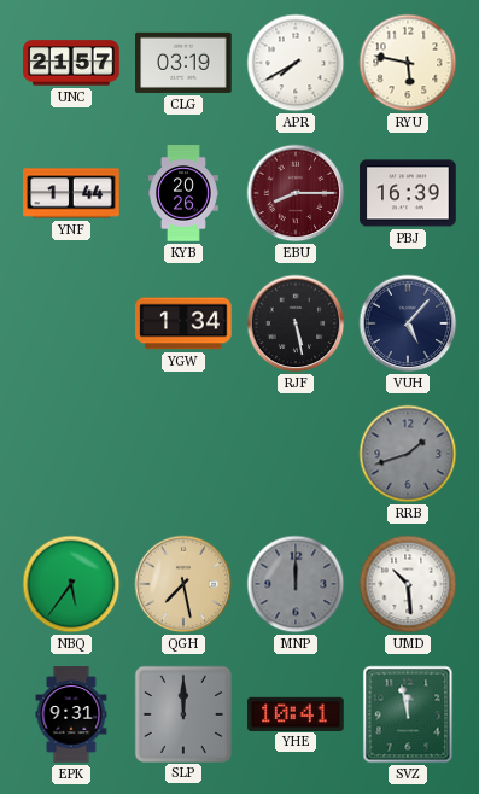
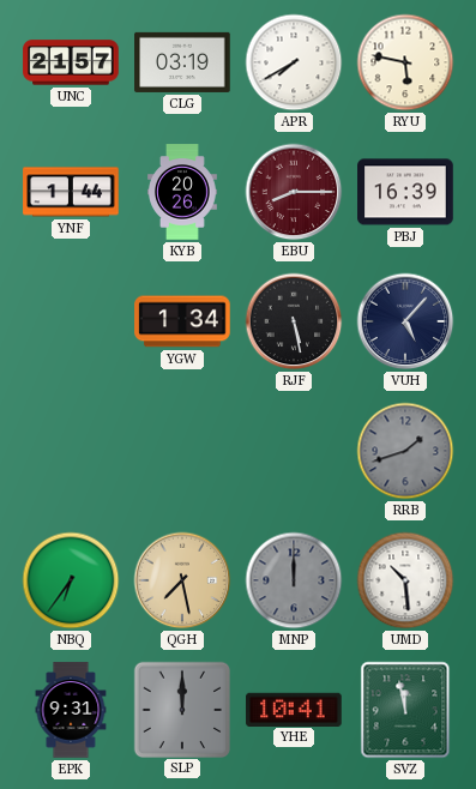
NBQ: 5:36 -> 6:36 (71, 580)
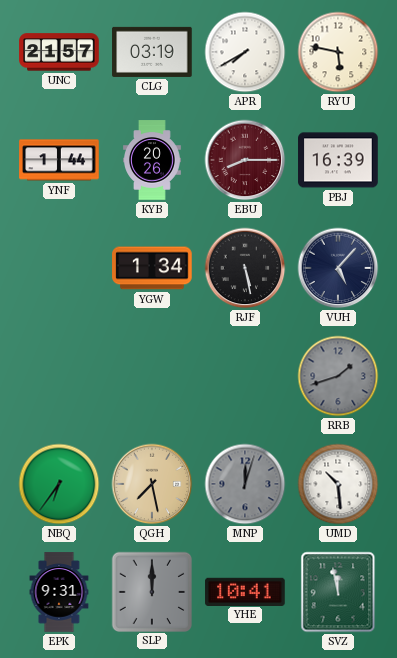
MNP: 12:00 -> 12:03 (245, 484)
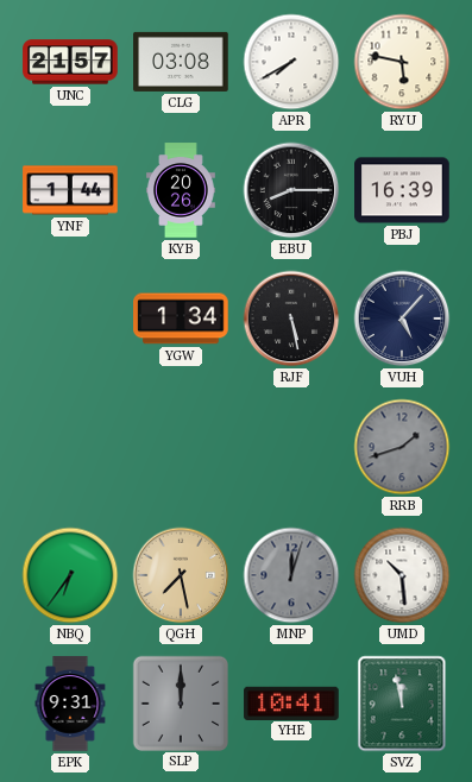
CLG: 03:19 -> 03:08 (181, 62)
EBU dial: burgundy -> black (291, 190)
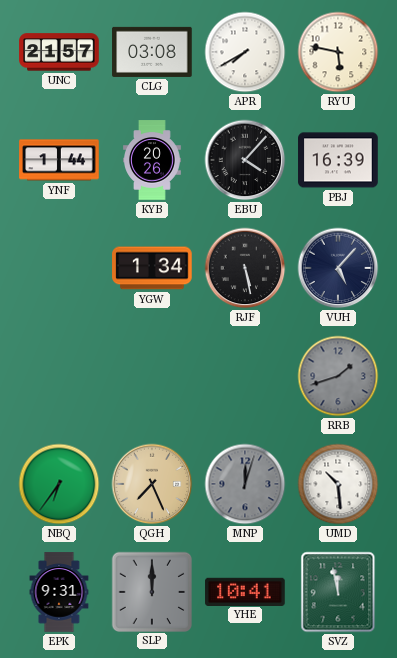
EBU: 8:15 -> 4:07 (245, 160)
QGH: 7:28 -> 7:26 (152, 484)
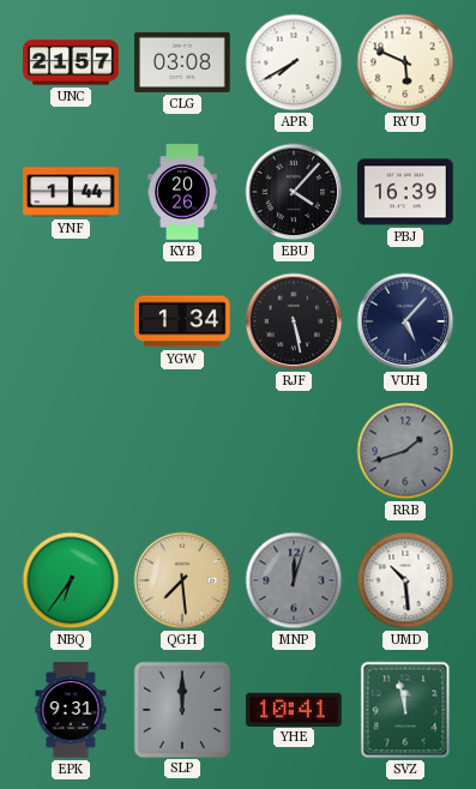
RYU: 5:47 -> 5:49 (405, 62)
QGH: 7:26 -> 7:29 (182, 580)
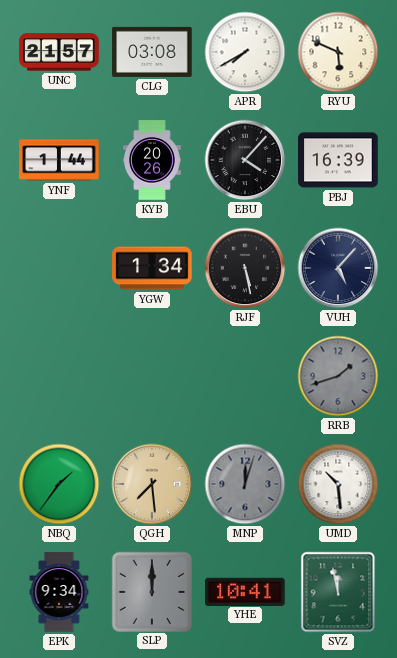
NBQ: 6:36 -> 1:36 (59, 484)
EPK: 9:31 -> 9:34 (59, 592)
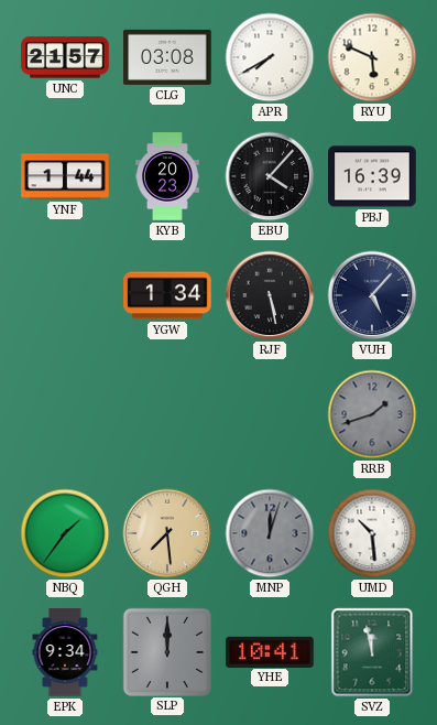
KYB: 20:26 -> 20:23 (168, 176)
